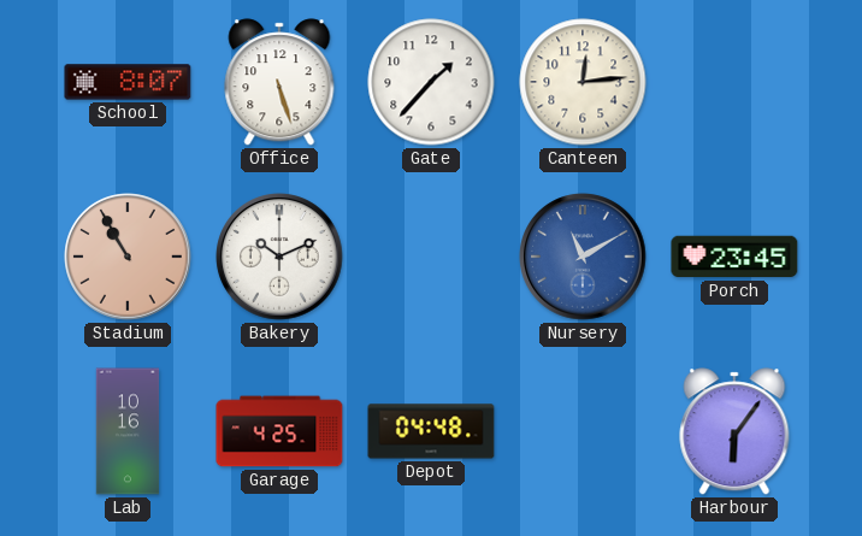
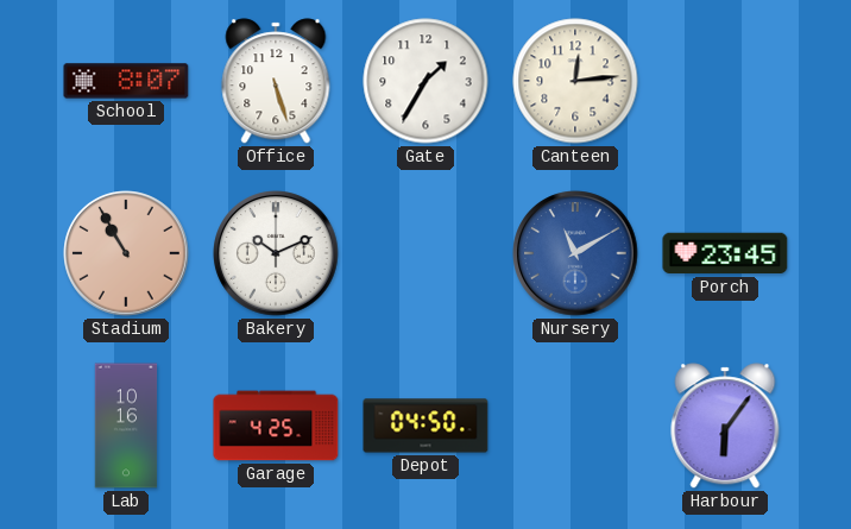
Gate: 1:37 -> 1:35 (425, 81)
Depot: 04:48 -> 04:50 (425, 426)
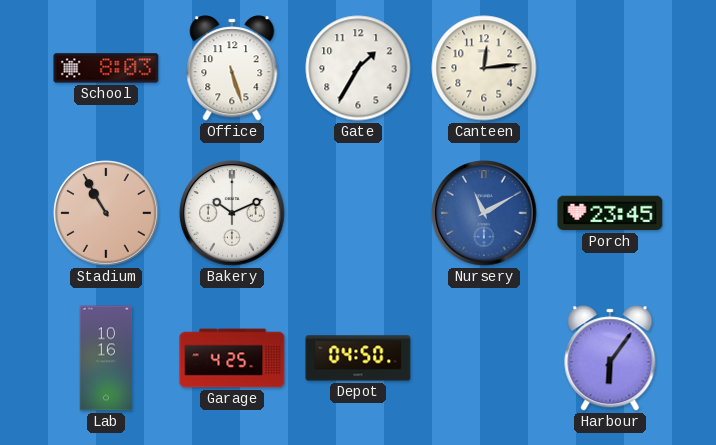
School: 8:07 -> 8:03 (106, 68)
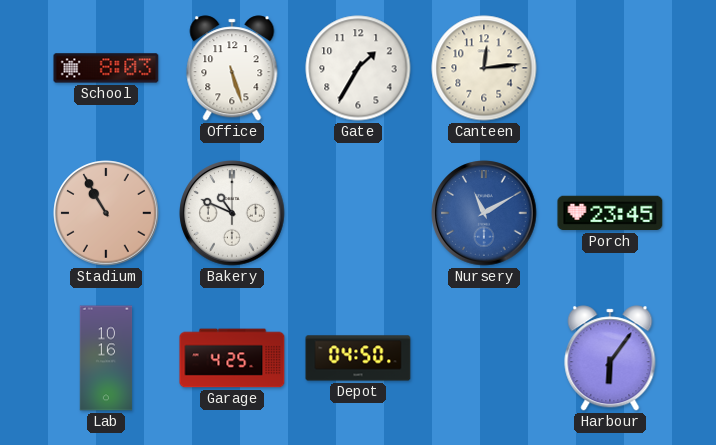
Bakery: 10:11 -> 10:49 (232, 213)
